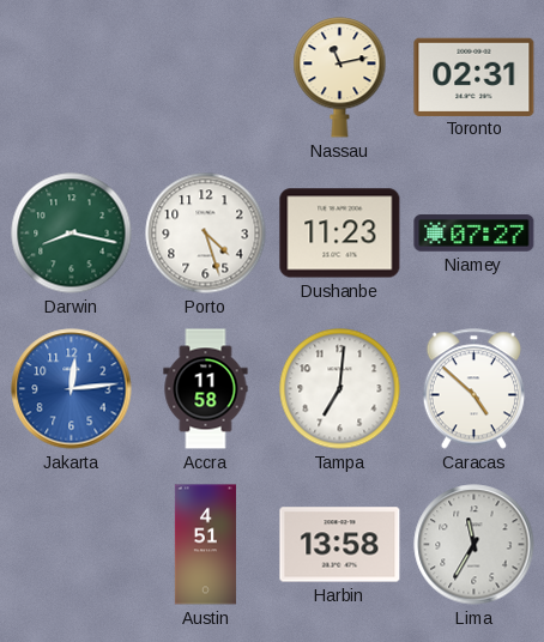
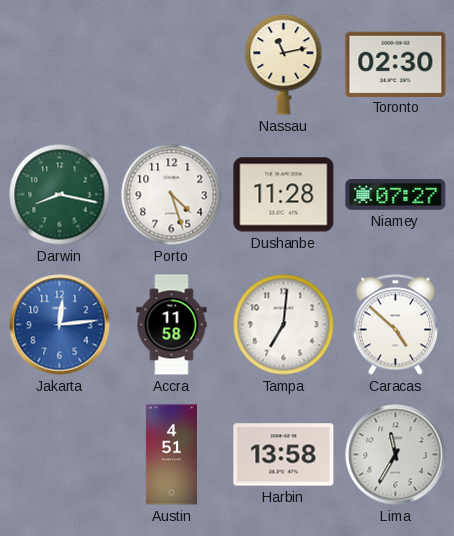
Toronto: 02:31 -> 02:30 (396, 64)
Dushanbe: 11:23 -> 11:28 (284, 195)
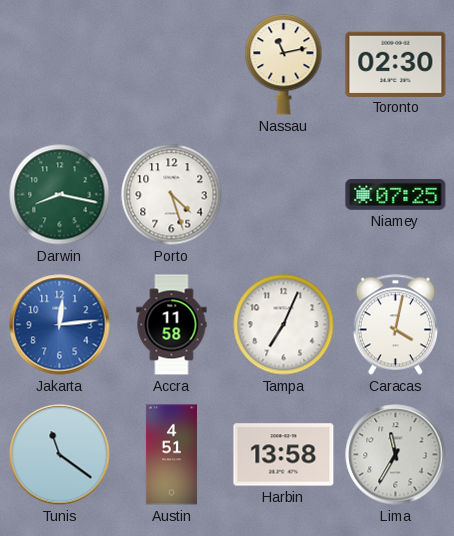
Dushanbe: 11:28 -> none (284, 195)
Niamey: 07:27 -> 07:25 (396, 195)
Tampa: 7:01 -> 7:04 (284, 325)
Caracas: 4:52 -> 4:02 (395, 325)
Tunis: none -> 11:21 (60, 455)
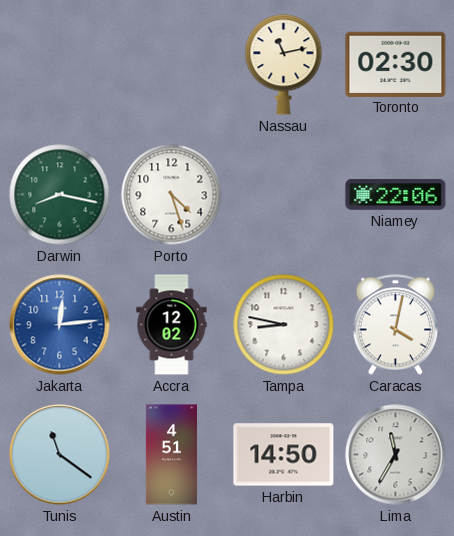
Niamey: 07:25 -> 22:06 (396, 195)
Accra: 11:58 -> 12:02 (172, 325)
Tampa: 7:04 -> 8:47 (284, 325)
Harbin: 13:58 -> 14:50 (284, 455)
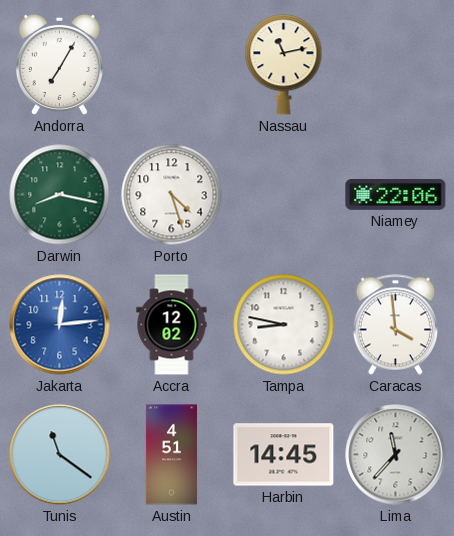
Andorra: none -> 7:05 (59, 64)
Toronto: 02:30 -> none (396, 64)
Caracas: 4:02 -> 3:59 (395, 325)
Harbin: 14:50 -> 14:45 (284, 455)
Lima: 11:35 -> 11:37 (396, 455)
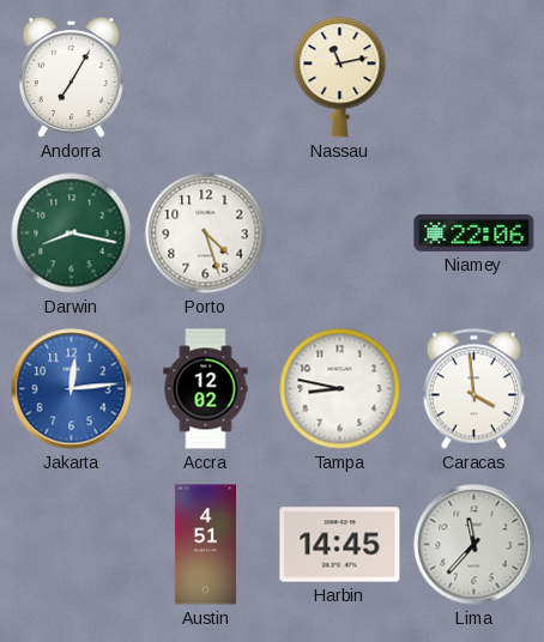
Tunis: 11:21 -> none (60, 455)
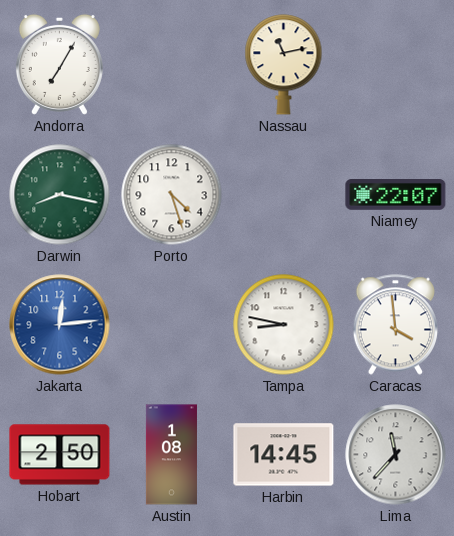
Niamey: 22:06 -> 22:07 (396, 195)
Accra: 12:02 -> none (206, 389)
Hobart: none -> 2:50 (60, 455)
Austin: 4:51 -> 1:08 (171, 455)
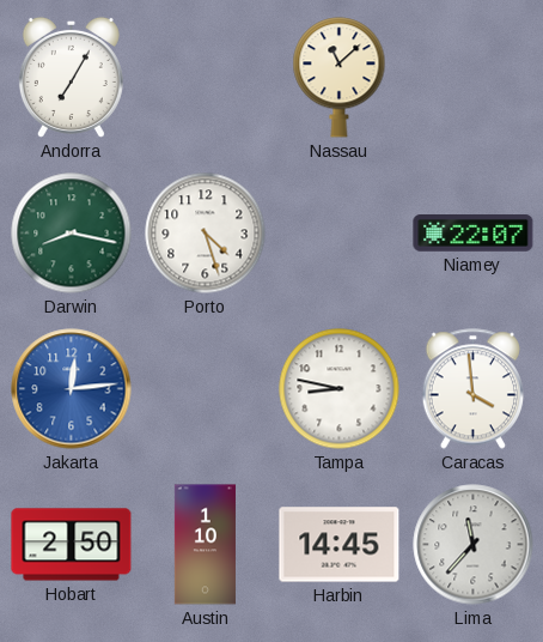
Nassau: 11:13 -> 11:08 (340, 78)
Austin: 1:08 -> 1:10 (205, 545)
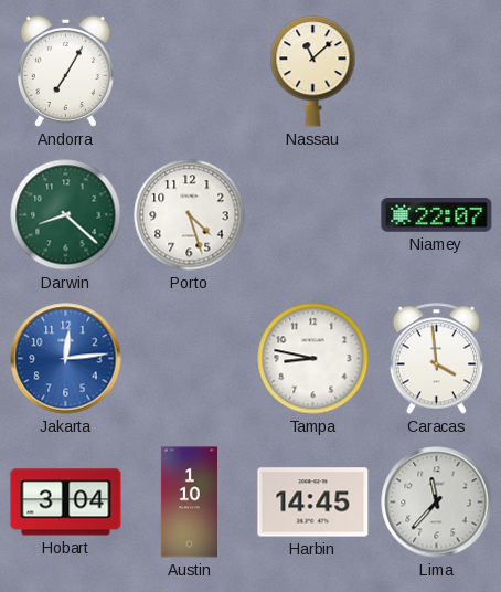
Darwin: 8:17 -> 8:22 (66, 215)
Hobart: 2:50 -> 3:04 (66, 503)
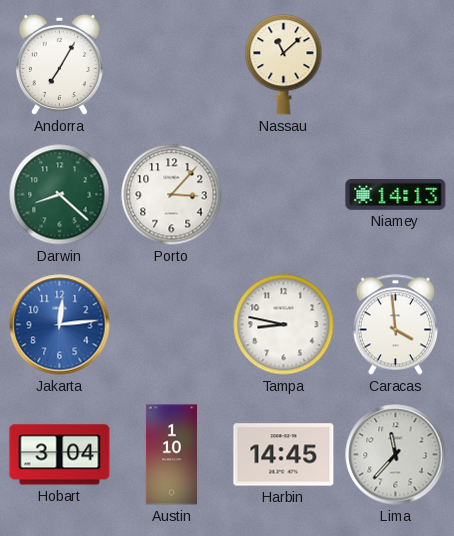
Porto: 4:27 -> 3:07 (172, 195)
Niamey: 22:07 -> 14:13 (396, 195)
